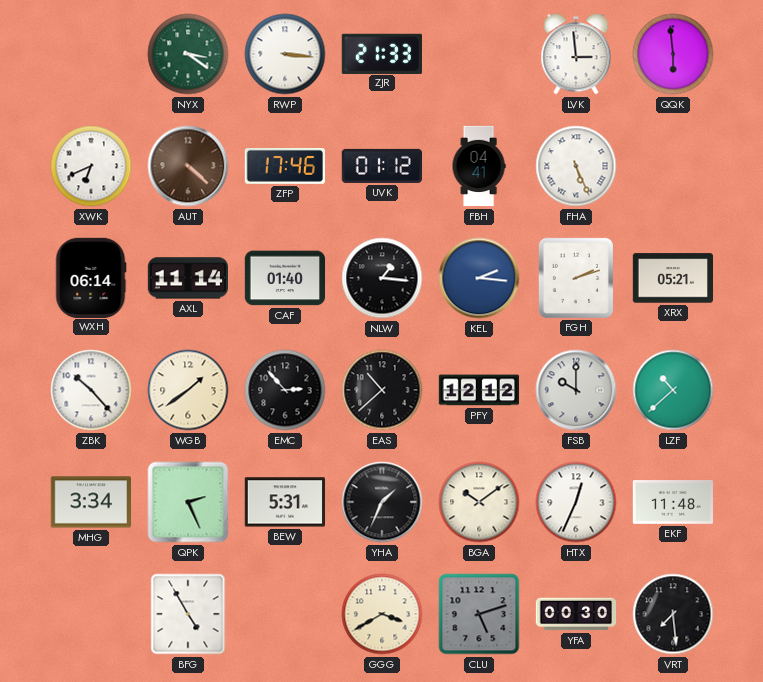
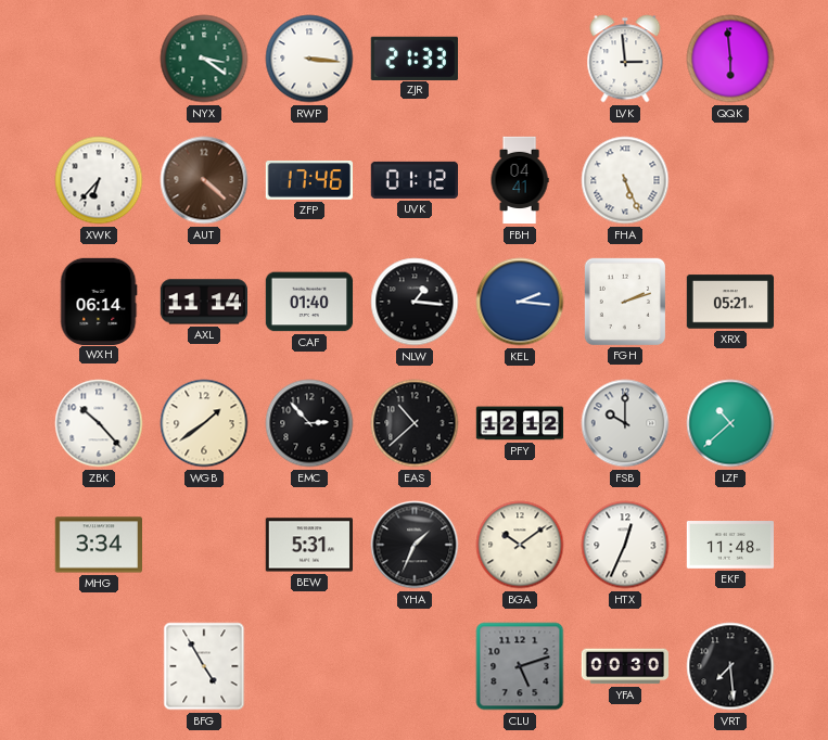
XWK: 6:41 -> 6:37 (99, 180)
QPK: 2:26 -> none (188, 502)
GGG: 3:40 -> none (382, 614)
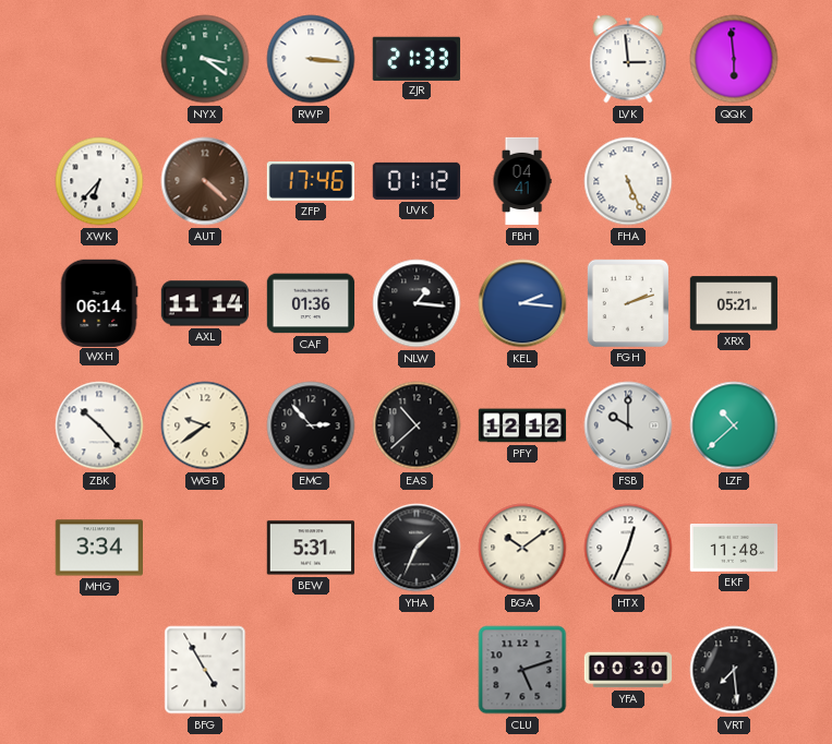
CAF: 01:40 -> 01:36 (311, 303)
WGB: 1:39 -> 9:39 (205, 425)
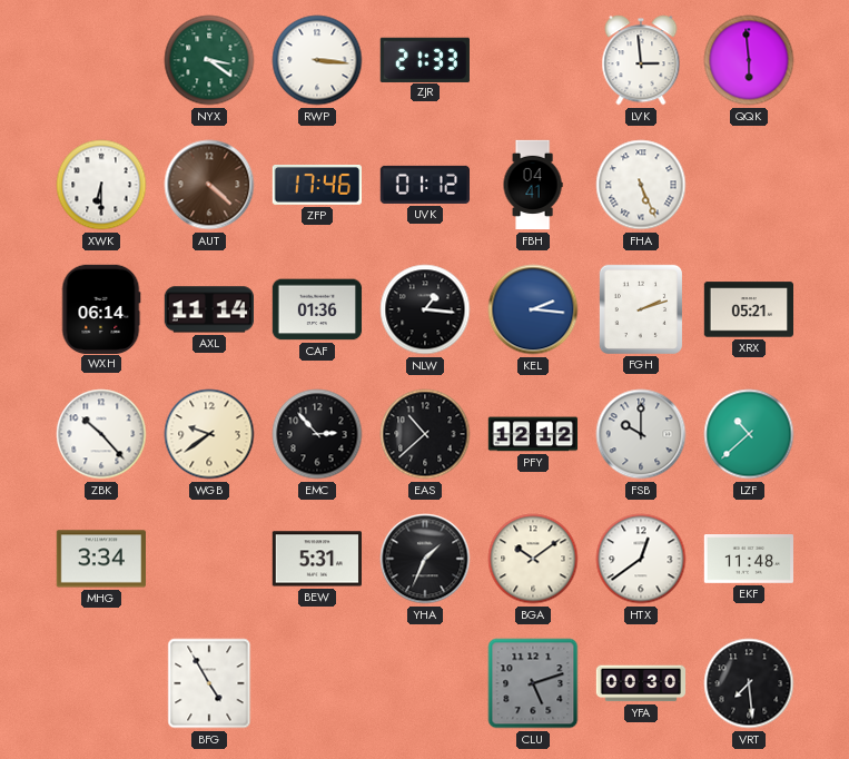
XWK: 6:37 -> 6:30 (101, 185)
HTX: 12:34 -> 12:39 (641, 559)
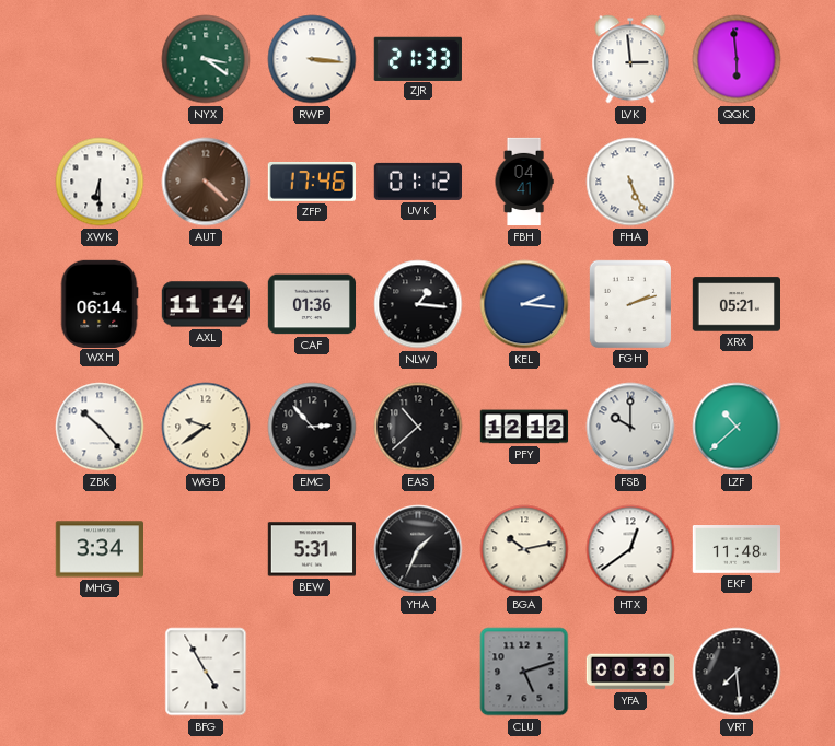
BGA: 10:09 -> 10:13 (524, 549)
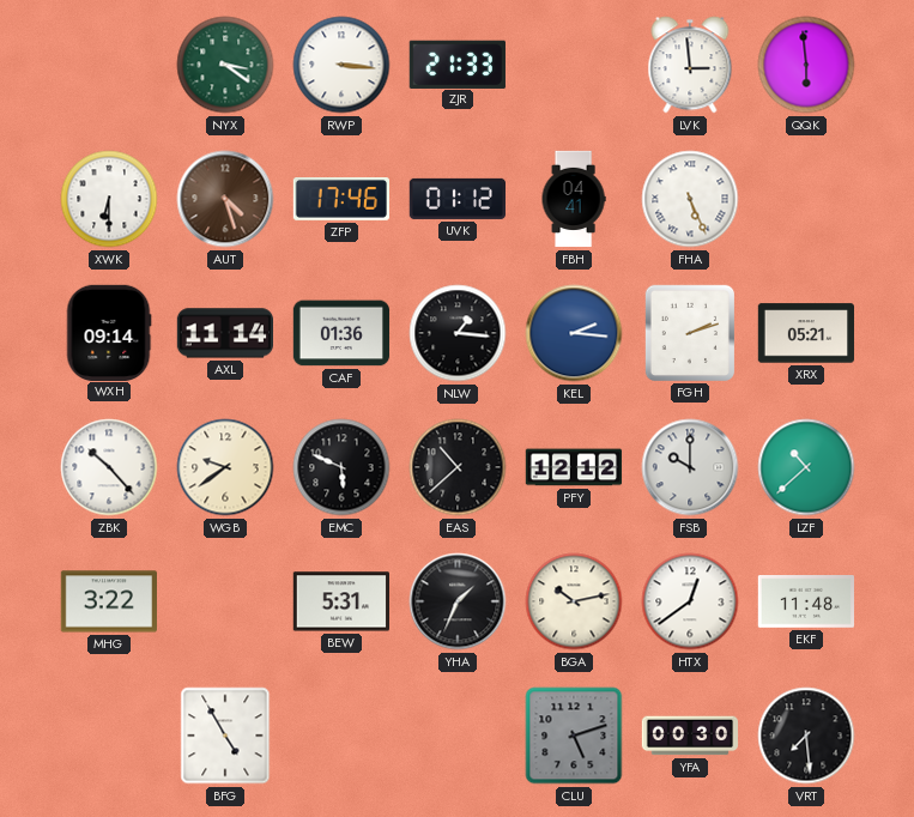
AUT: 4:22 -> 4:27 (225, 199)
WXH: 06:14 -> 09:14 (109, 332)
EMC: 2:53 -> 5:49 (341, 467)
MHG: 3:34 -> 3:22 (108, 601)
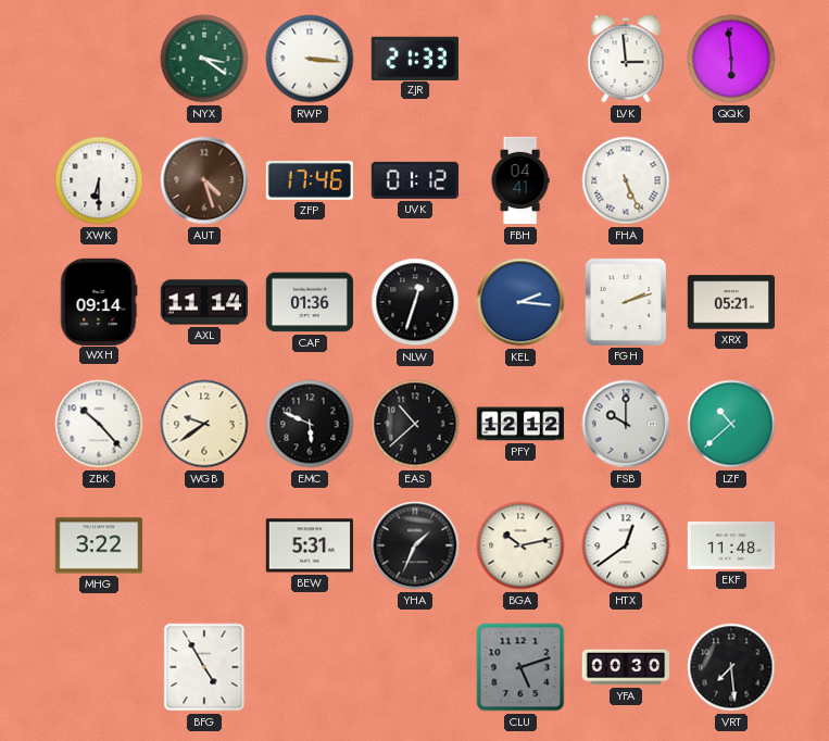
NLW: 1:16 -> 12:33 (415, 302)
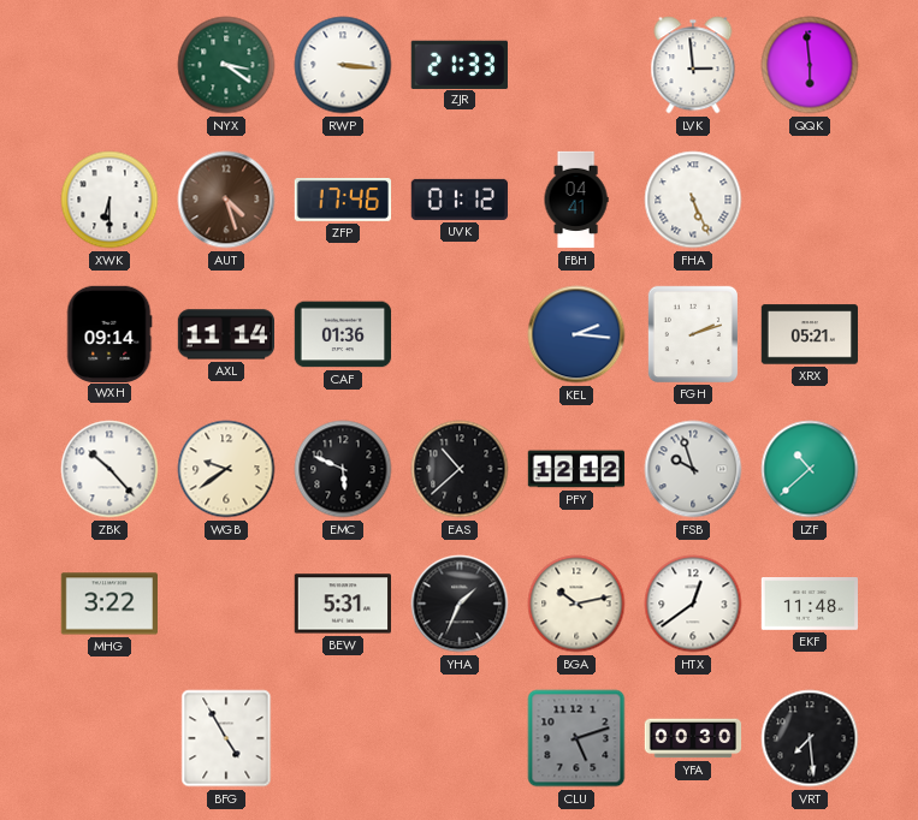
NLW: 12:33 -> none (415, 302)
FSB: 10:00 -> 9:57 (693, 469)
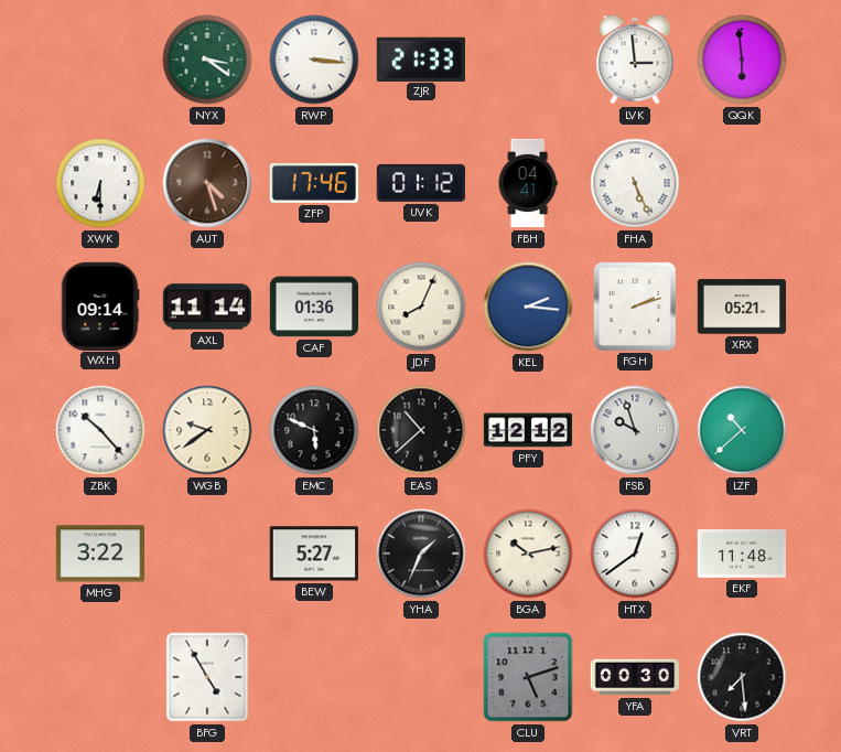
JDF: none -> 8:04 (421, 307)
BEW: 5:31 -> 5:27 (313, 554)
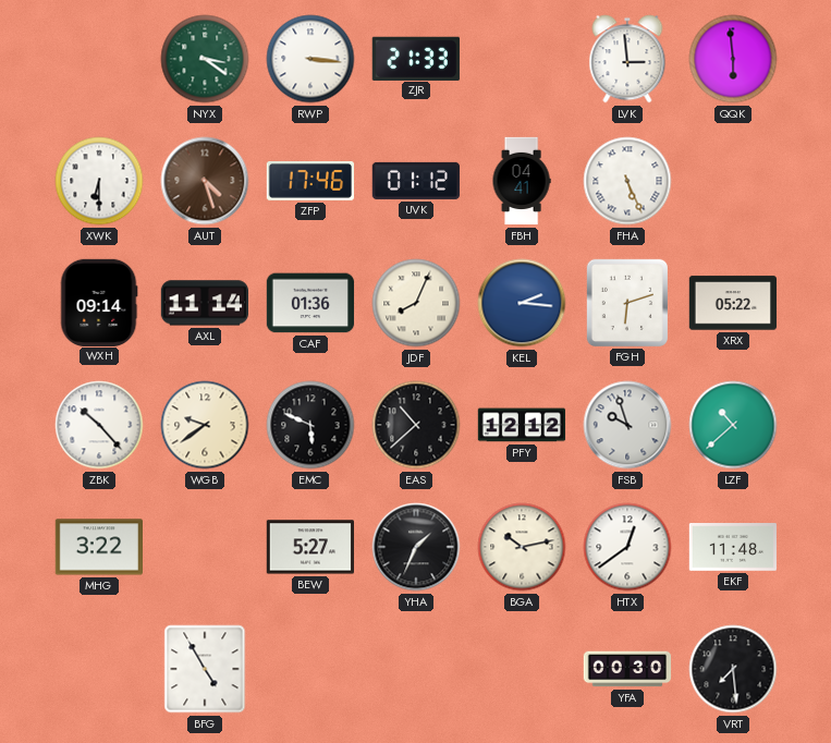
FGH: 2:12 -> 6:12 (626, 302)
XRX: 05:21 -> 05:22 (732, 303)
CLU: 5:12 -> none (528, 677)
